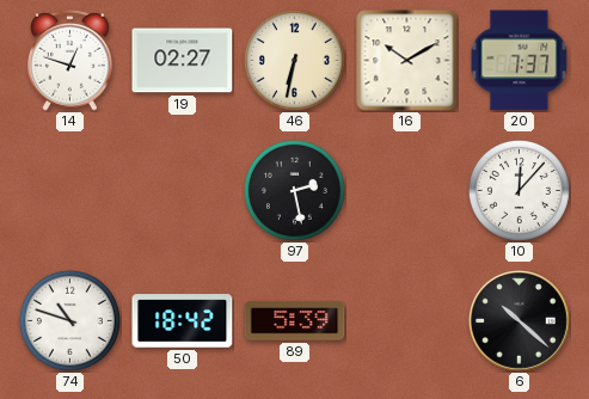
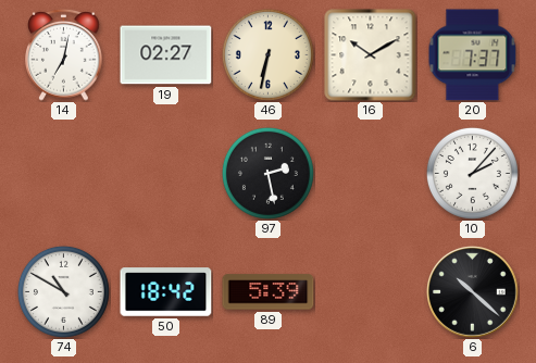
14: 12:48 -> 7:02 (64, 54)
10: 12:07 -> 2:07 (472, 173)
74: 10:48 -> 10:50 (63, 291)
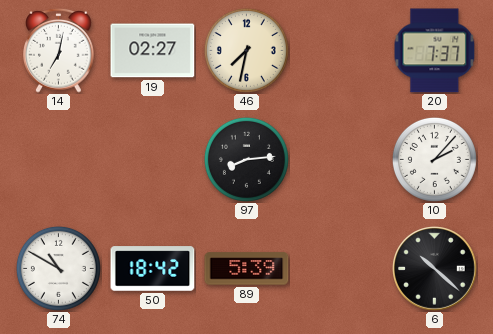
46: 6:32 -> 7:32 (246, 50)
16: 10:10 -> none (371, 55)
97: 2:28 -> 8:14 (246, 159)
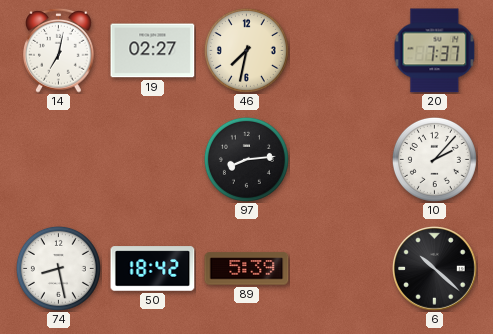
74: 10:50 -> 8:28 (58, 268)
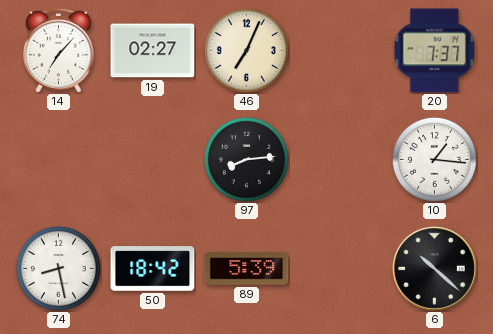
14: 7:02 -> 7:07 (59, 50)
46: 7:32 -> 7:04 (246, 50)
10: 2:07 -> 1:16 (434, 159)
